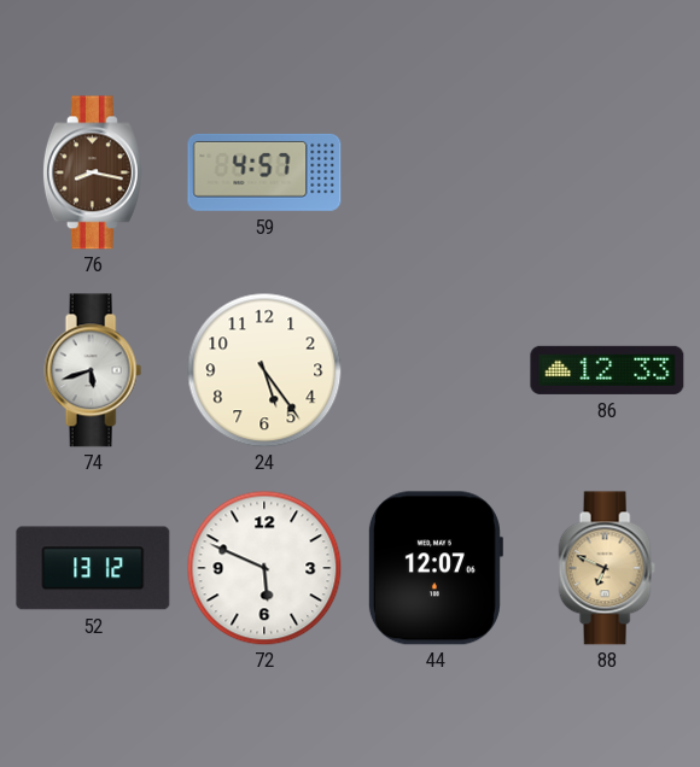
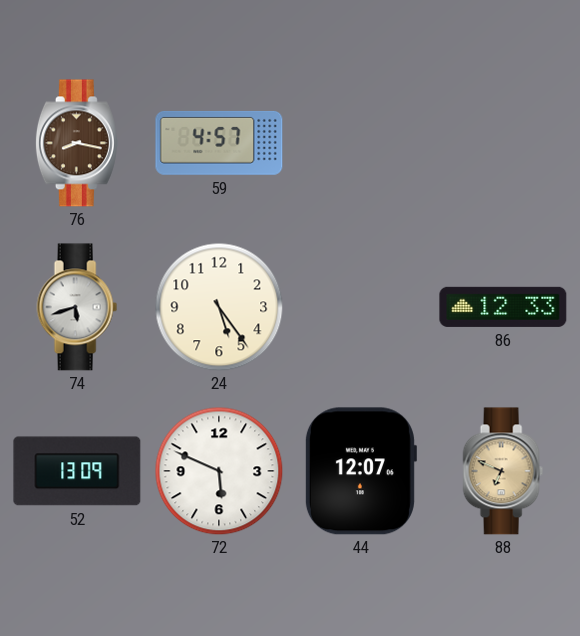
52: 13:12 -> 13:09 (77, 471)
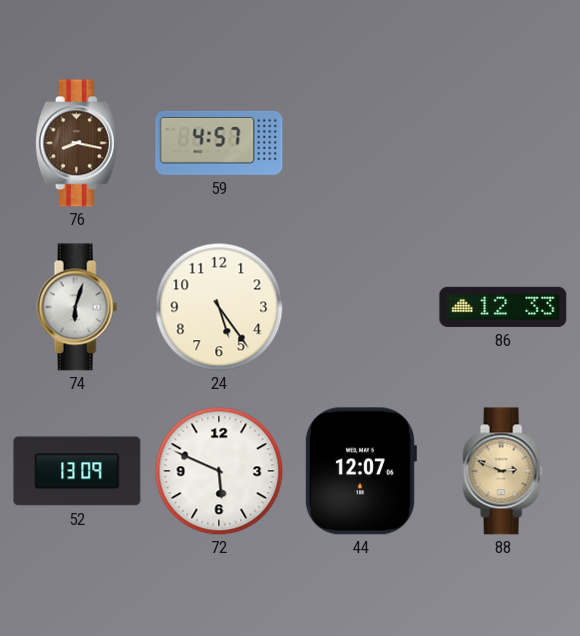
74: 5:42 -> 6:03 (77, 307)
88: 6:49 -> 2:49 (503, 471)
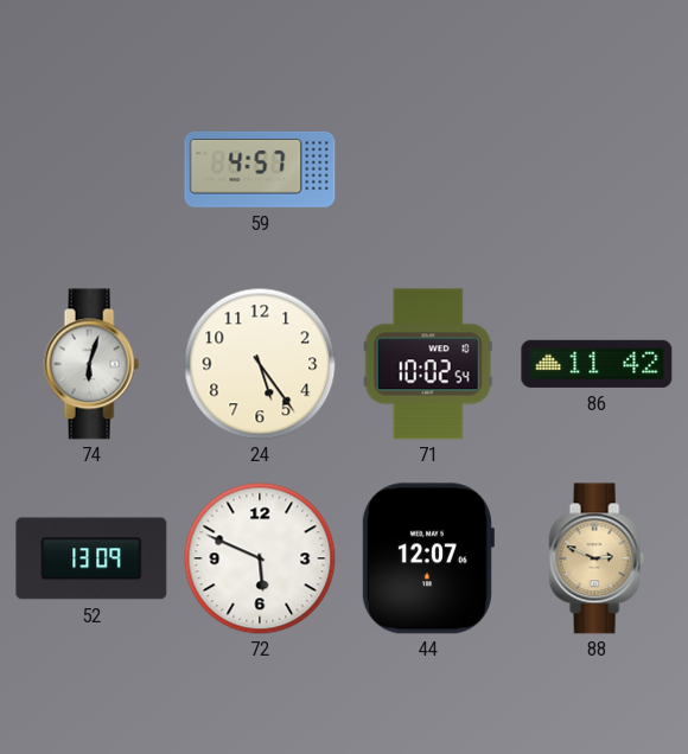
76: 8:17 -> none (77, 143)
71: none -> 10:02 (428, 364)
86: 12:33 -> 11:42 (597, 364)
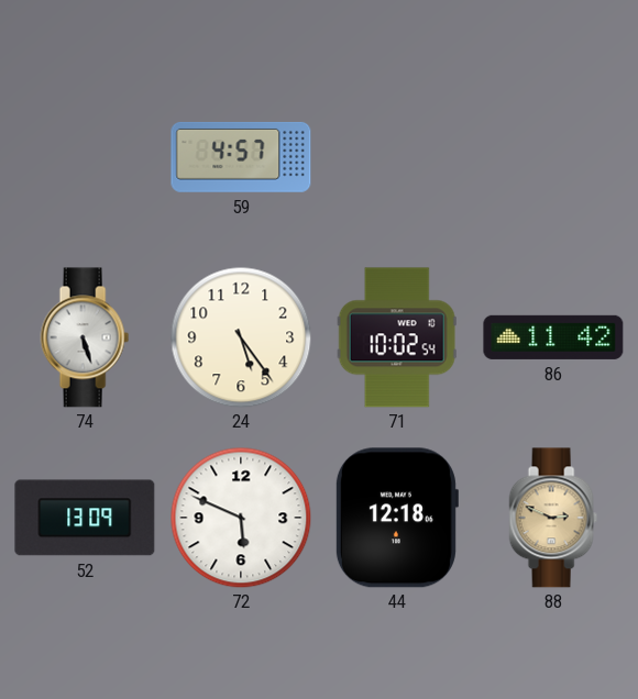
74: 6:03 -> 5:27 (85, 337)
44: 12:07 -> 12:18 (396, 518)
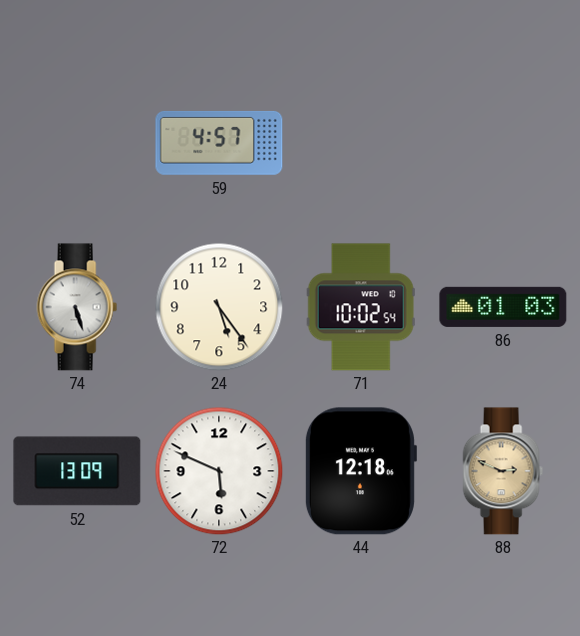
86: 11:42 -> 01:03 (503, 307)
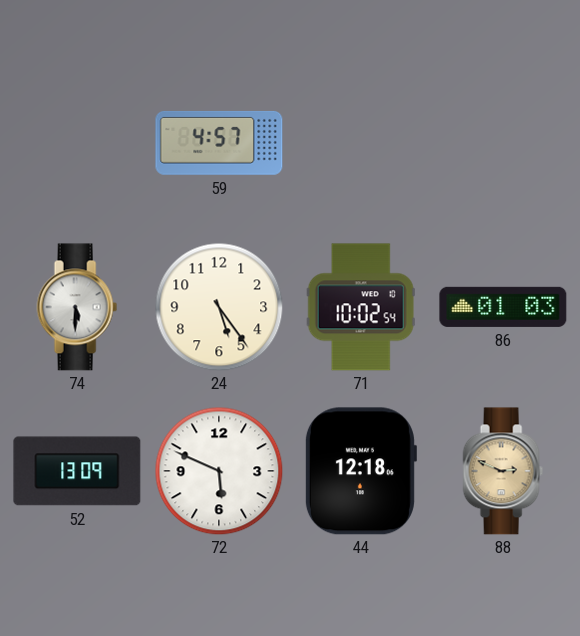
74: 5:27 -> 5:30 (77, 307)
